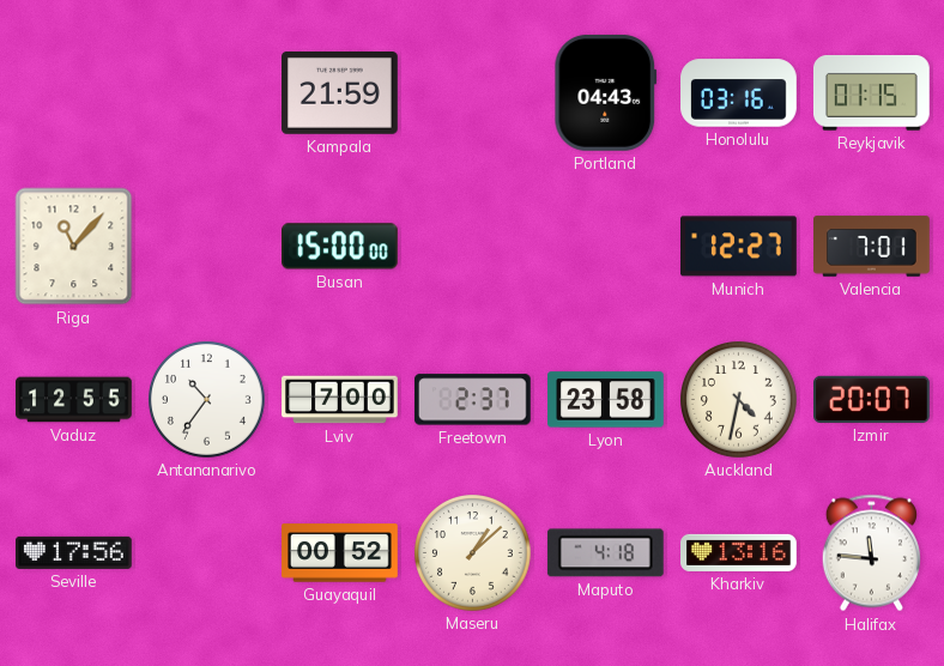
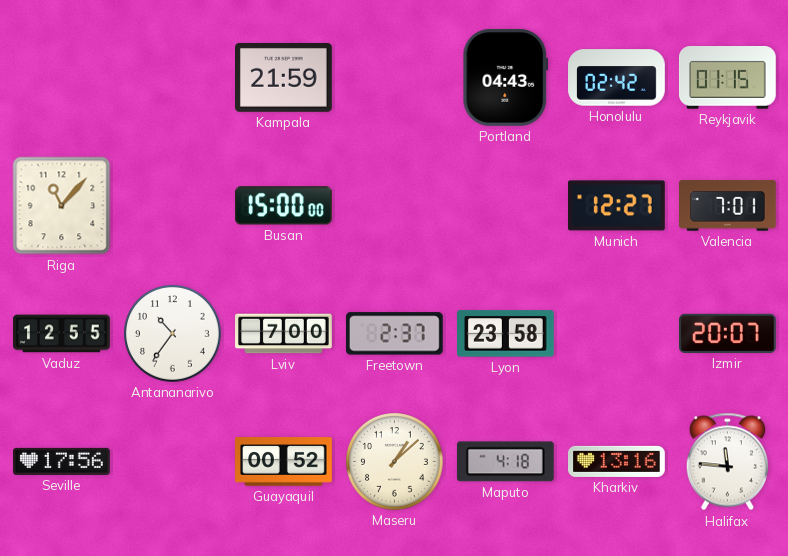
Honolulu: 03:16 -> 02:42 (617, 78)
Auckland: 4:32 -> none (739, 400)
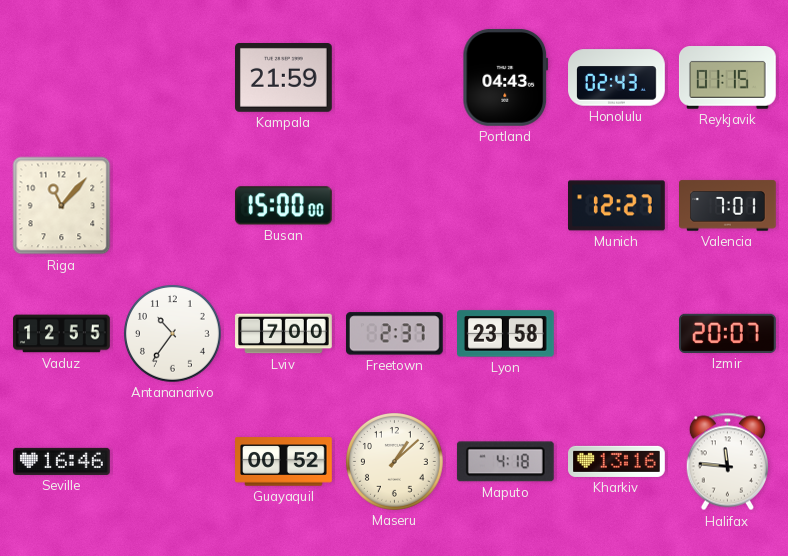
Honolulu: 02:42 -> 02:43 (617, 78)
Seville: 17:56 -> 16:46 (62, 461)
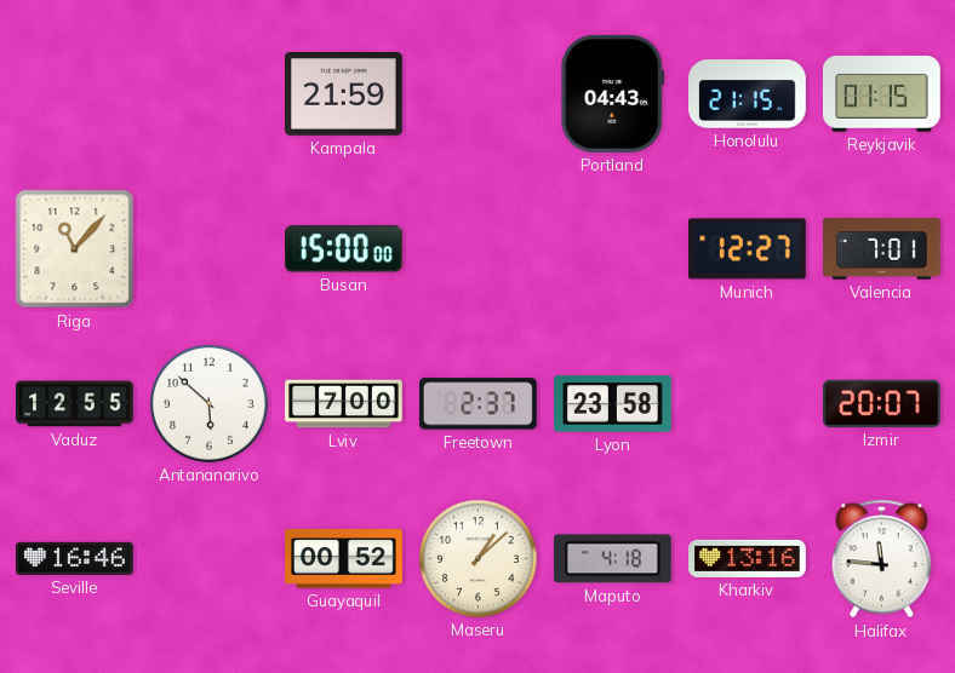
Honolulu: 02:43 -> 21:15 (748, 94)
Antananarivo: 10:36 -> 5:52 (210, 404)
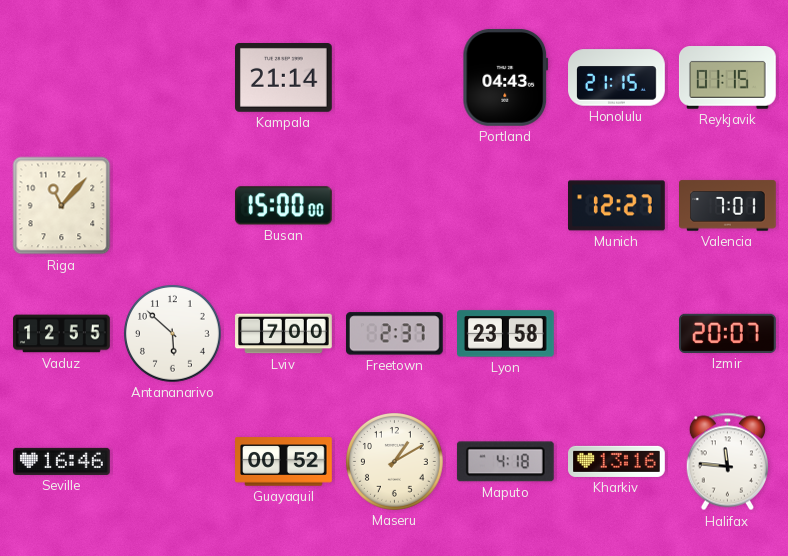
Kampala: 21:59 -> 21:14 (284, 78)
Maseru: 1:08 -> 1:10 (395, 462)
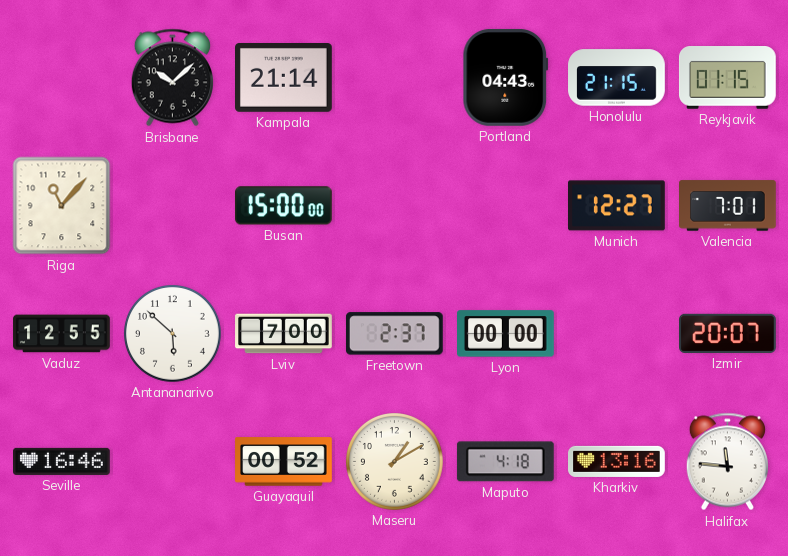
Brisbane: none -> 10:08 (172, 78)
Lyon: 23:58 -> 00:00 (506, 334)
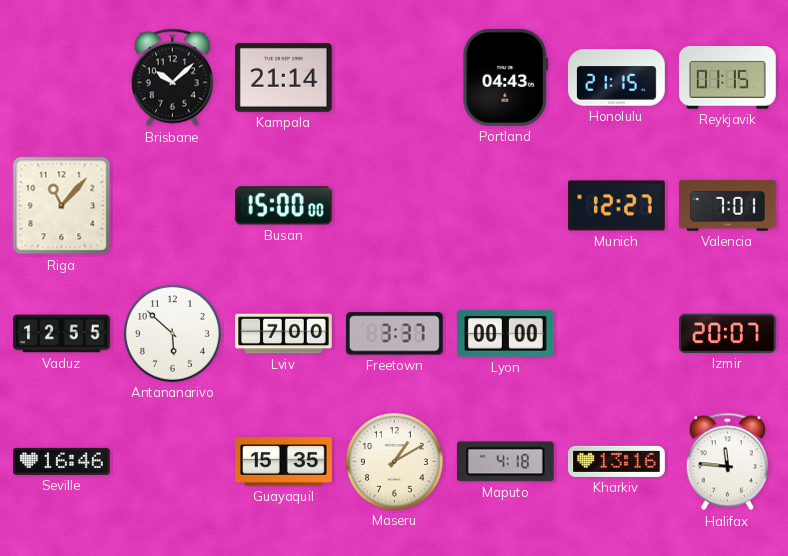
Freetown: 2:37 -> 3:37 (394, 334)
Guayaquil: 00:52 -> 15:35 (284, 462)
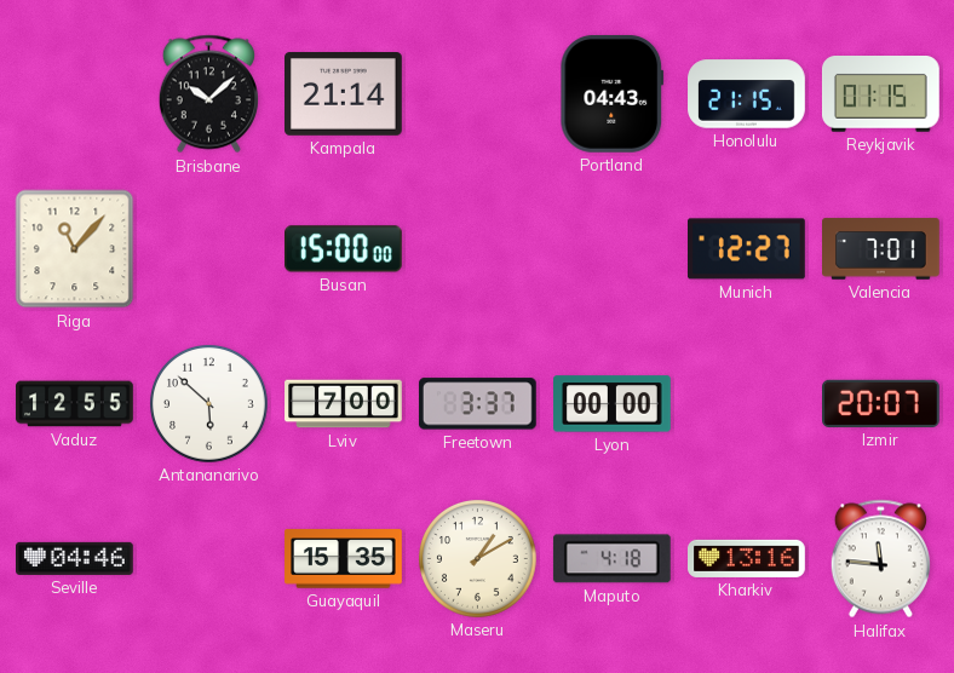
Seville: 16:46 -> 04:46 (75, 558)
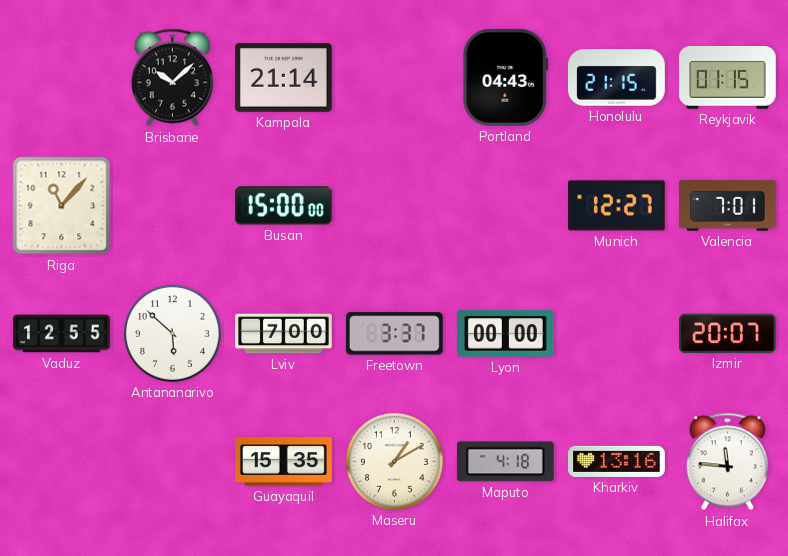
Seville: 04:46 -> none (75, 558)
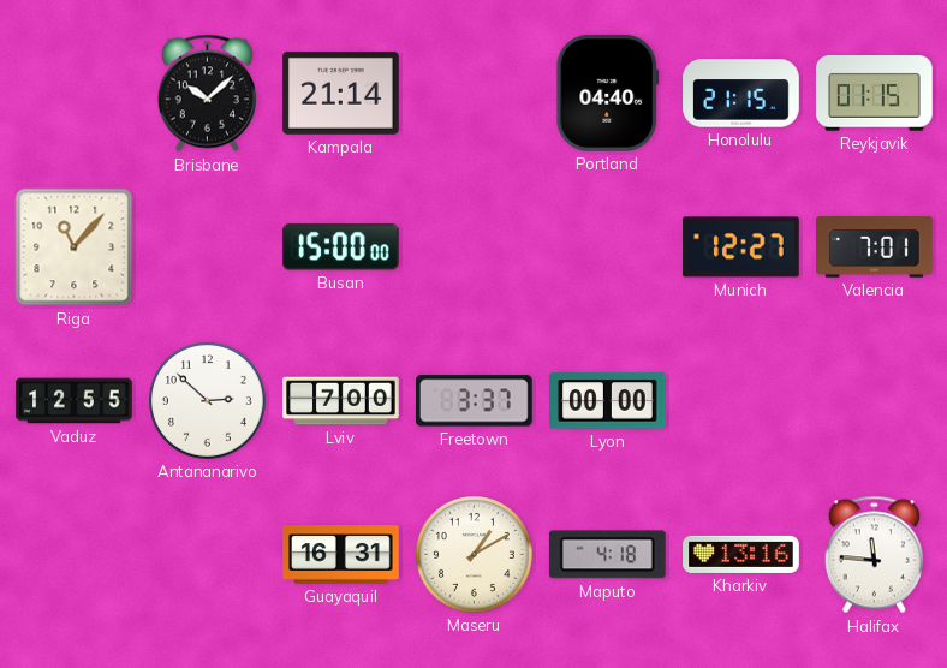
Portland: 04:43 -> 04:40 (608, 94)
Antananarivo: 5:52 -> 2:52 (208, 401)
Izmir: 20:07 -> none (728, 333)
Guayaquil: 15:35 -> 16:31 (341, 555)
